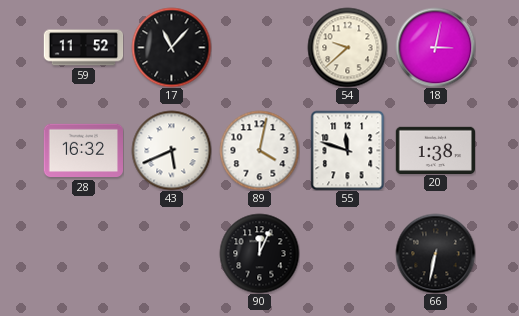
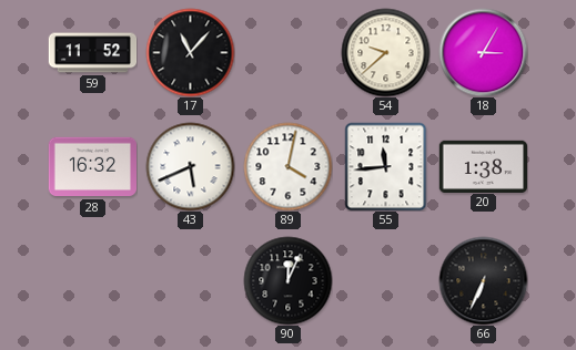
18: 3:02 -> 3:05 (483, 52)
55: 11:48 -> 11:44 (386, 166)
66: 6:32 -> 6:34 (483, 280)
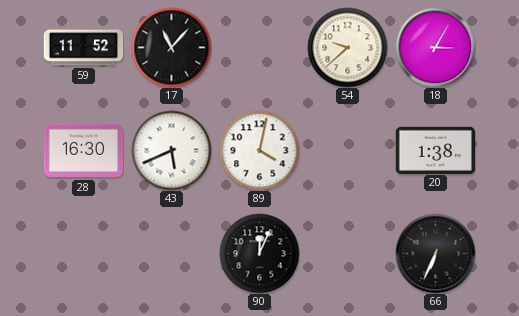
28: 16:32 -> 16:30 (83, 151)
55: 11:44 -> none (386, 166)
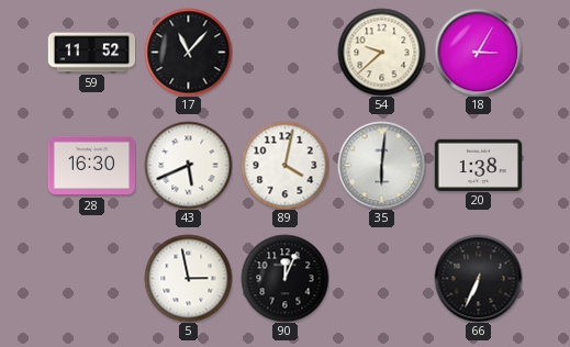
35: none -> 6:01 (381, 165)
5: none -> 2:58 (188, 278)
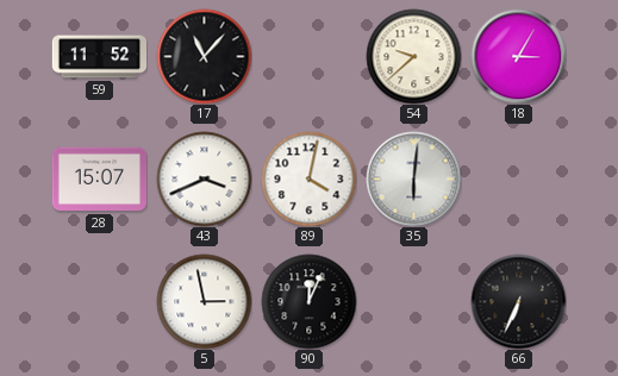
28: 16:30 -> 15:07 (99, 180)
43: 5:41 -> 3:41 (204, 178)
20: 1:38 -> none (478, 165)
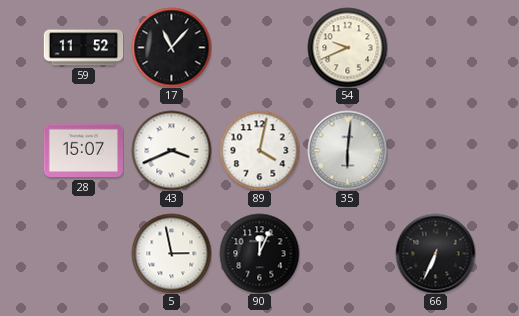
54: 9:38 -> 9:41 (347, 47)
18: 3:05 -> none (518, 56)
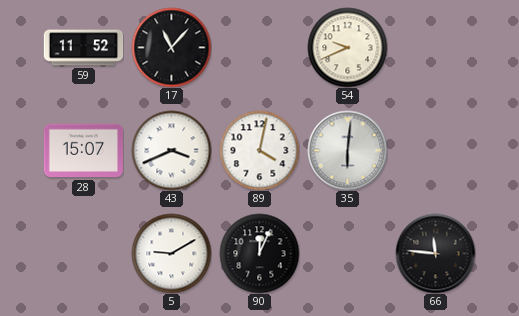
5: 2:58 -> 9:10 (171, 253)
66: 6:34 -> 11:46 (435, 253)
